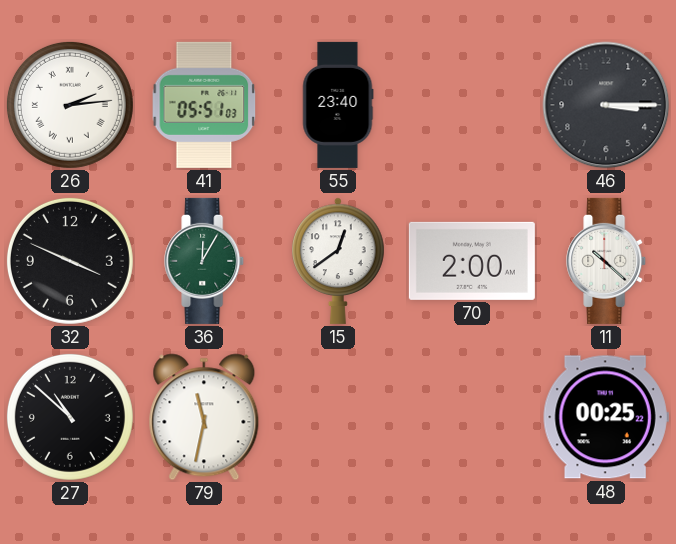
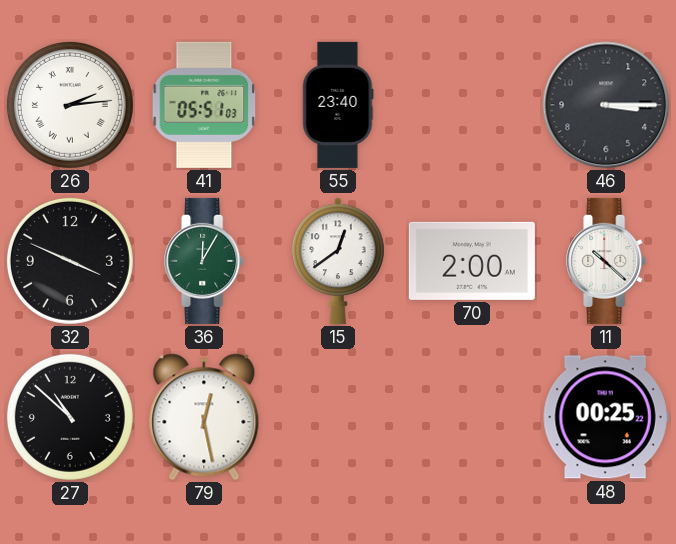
79: 11:32 -> 12:28 (204, 417)
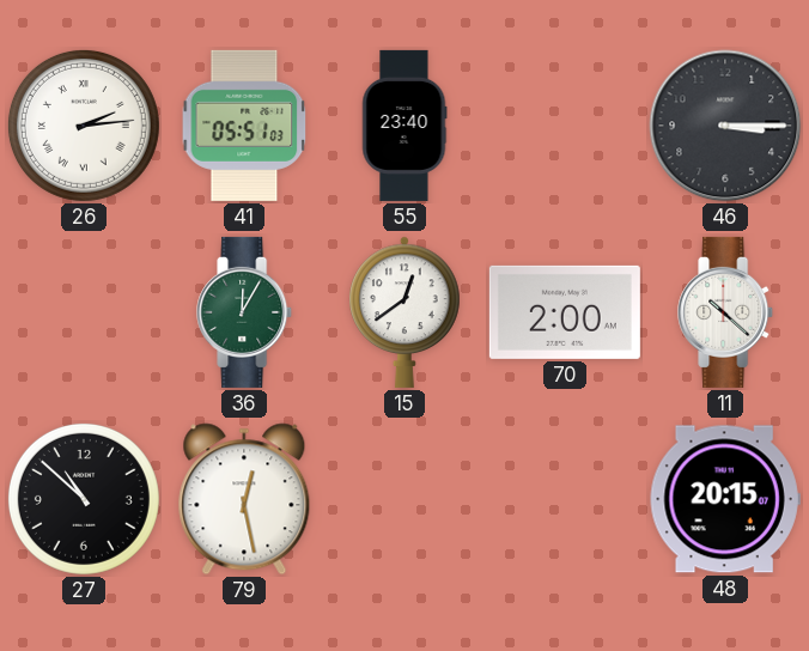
32: 3:49 -> none (70, 261)
48: 00:25 -> 20:15 (725, 499)
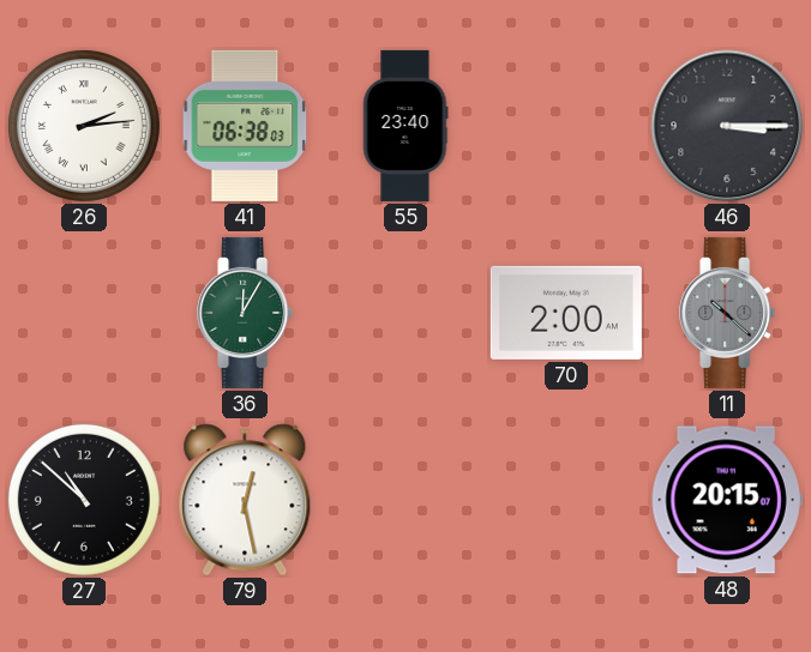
41: 05:51 -> 06:38 (245, 126)
15: 12:39 -> none (404, 312)
11 dial: white -> grey (728, 313)
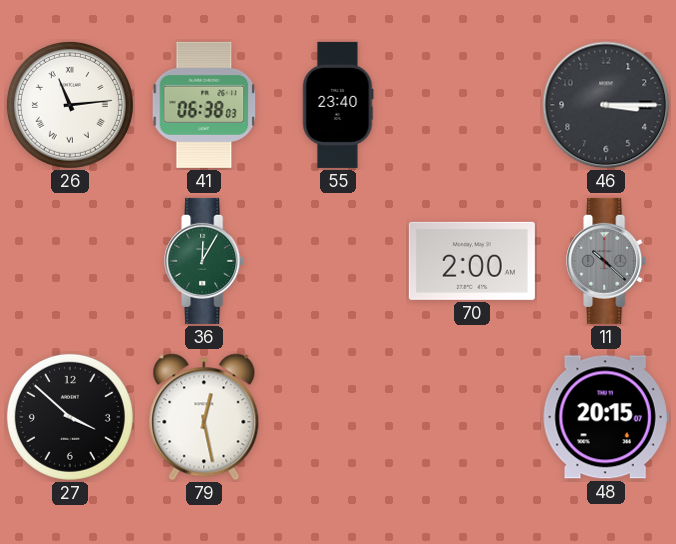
26: 2:14 -> 11:14 (70, 105)
27: 10:52 -> 3:52 (70, 417)
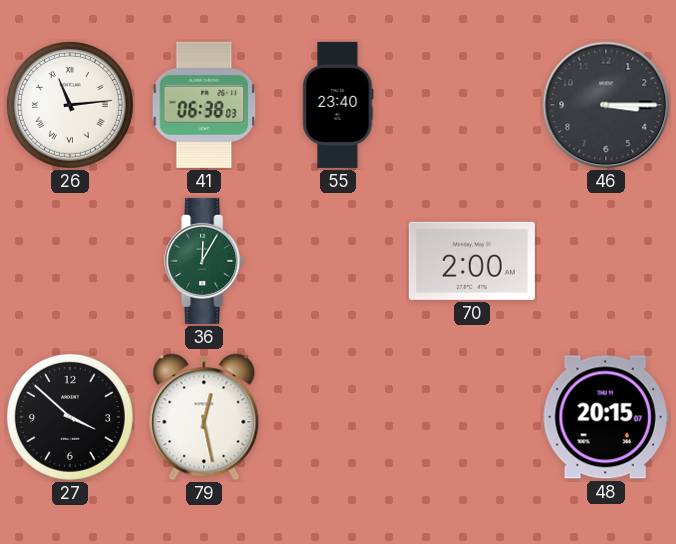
11: 10:22 -> none (607, 261)
